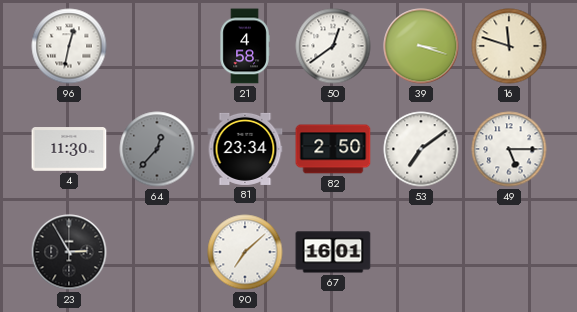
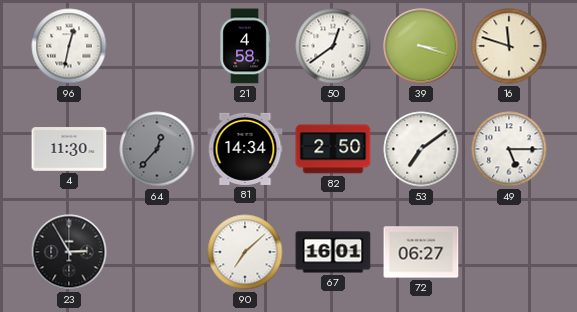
81: 23:34 -> 14:34 (245, 149)
72: none -> 06:27 (421, 252)
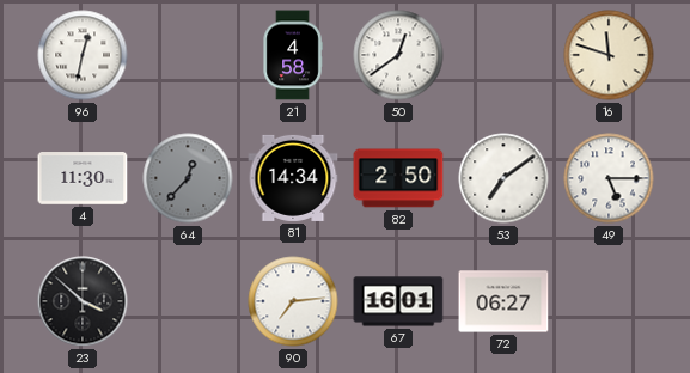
39: 3:18 -> none (421, 46)
23: 2:55 -> 3:52 (83, 301)
90: 7:08 -> 7:14 (293, 301)
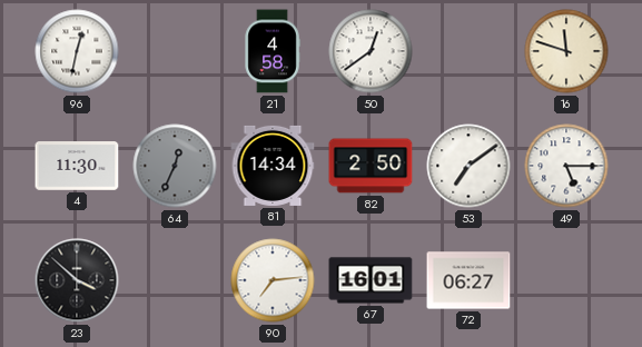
64: 12:37 -> 12:34 (175, 166)
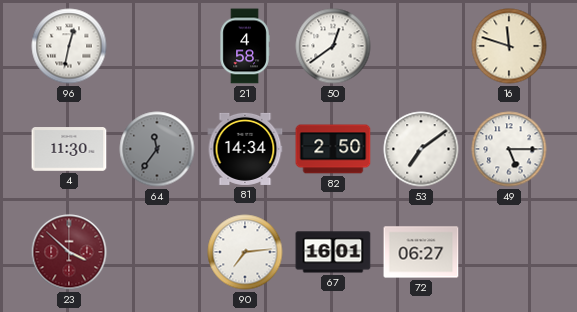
64: 12:34 -> 11:36 (157, 149)
23 dial: black -> burgundy (69, 252)
